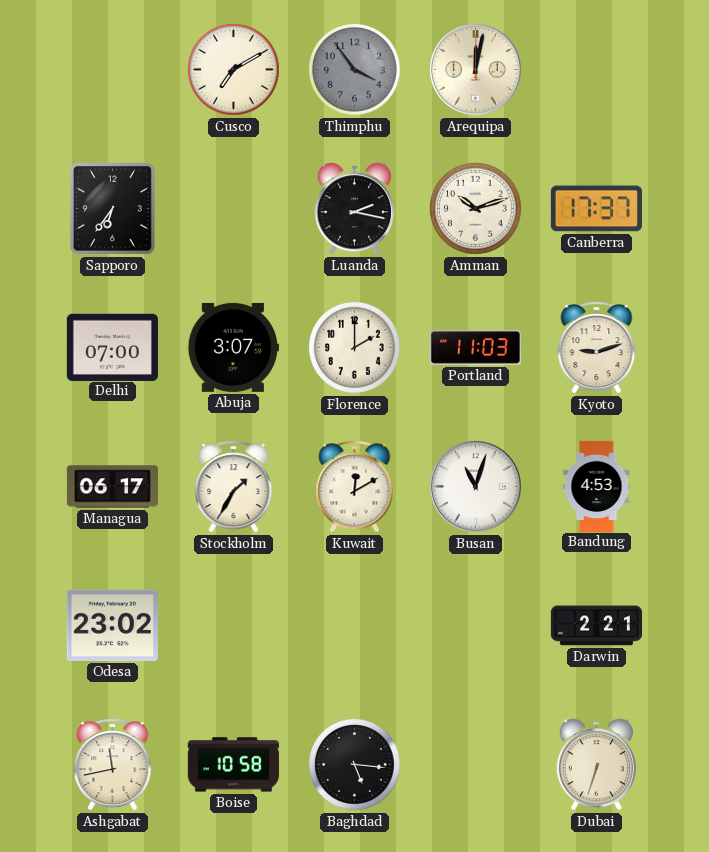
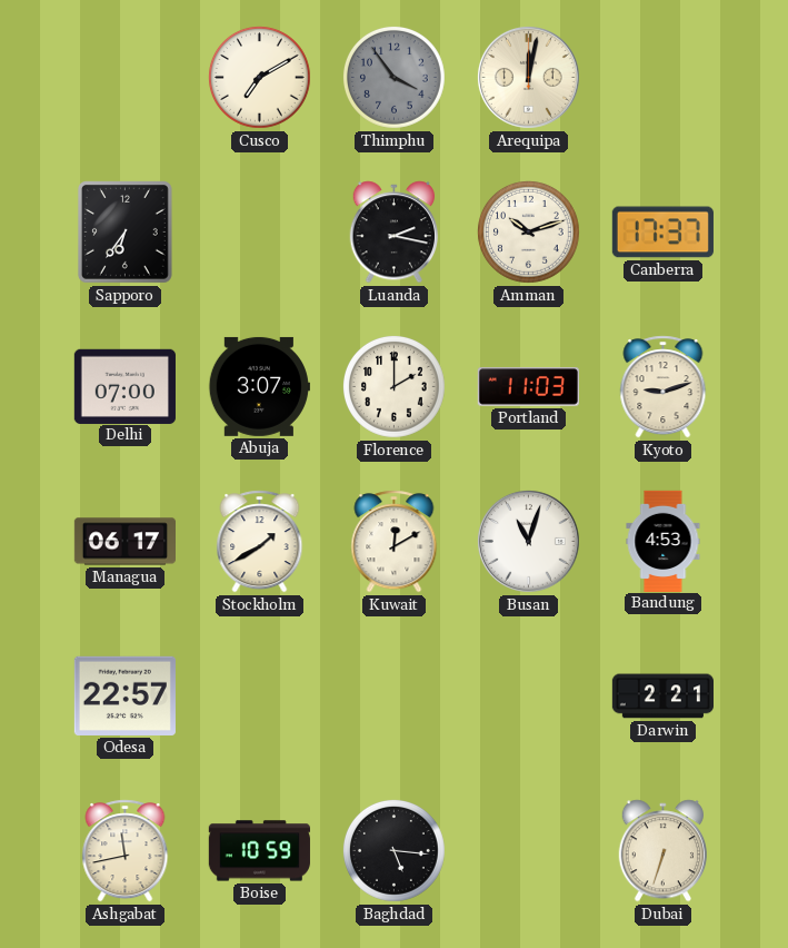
Stockholm: 1:35 -> 1:40 (260, 542)
Odesa: 23:02 -> 22:57 (124, 695)
Boise: 10:58 -> 10:59 (259, 851)
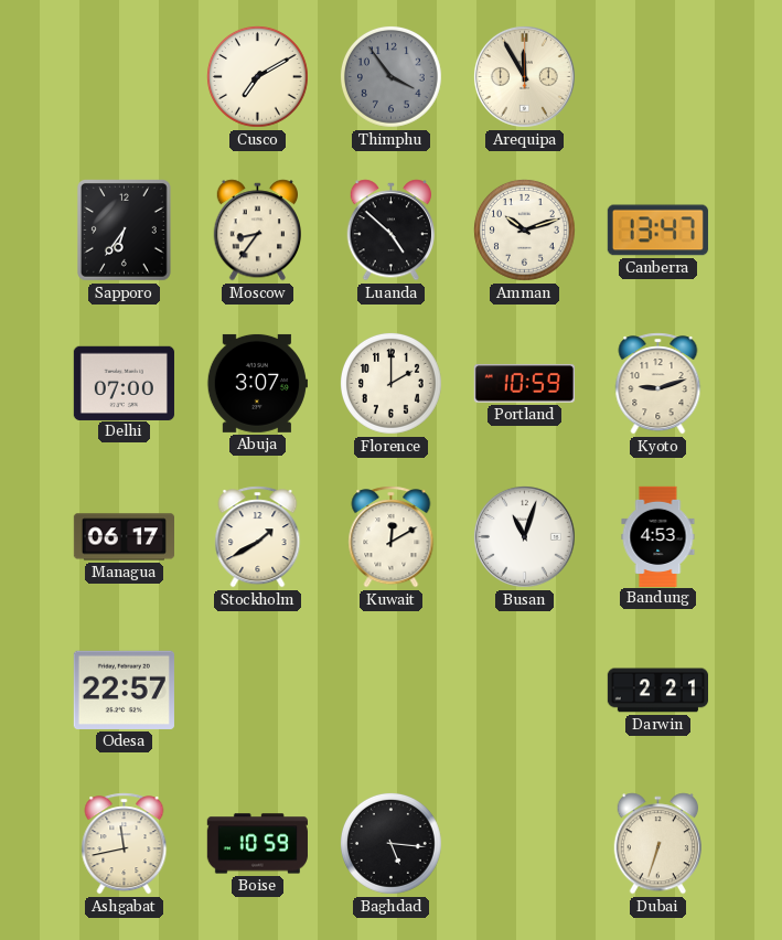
Arequipa: 12:02 -> 11:55 (524, 76)
Moscow: none -> 8:36 (257, 231)
Luanda: 2:17 -> 4:52 (390, 231)
Canberra: 17:37 -> 13:47 (657, 231)
Portland: 11:03 -> 10:59 (524, 384)
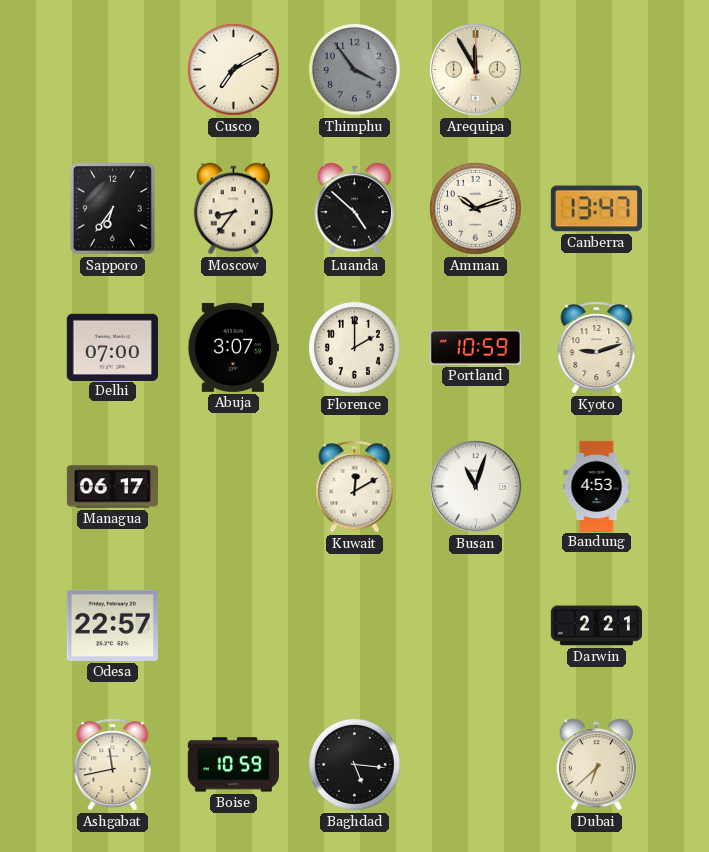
Stockholm: 1:40 -> none (258, 537)
Dubai: 6:33 -> 6:38 (596, 765)
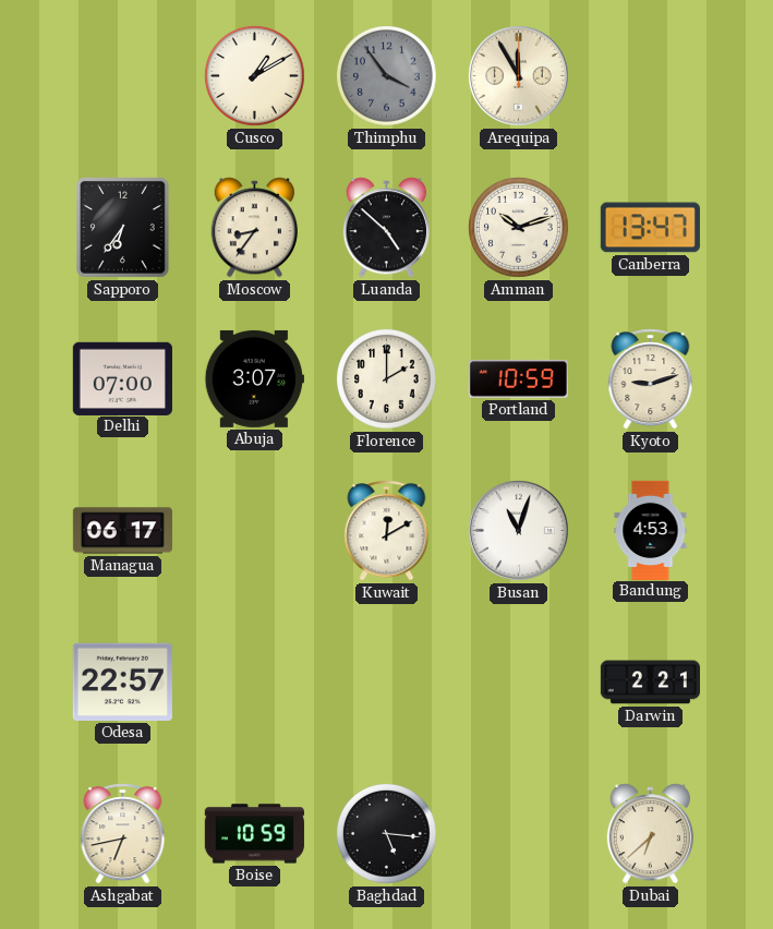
Cusco: 7:10 -> 1:10 (255, 76)
Ashgabat: 11:43 -> 6:43 (123, 834)
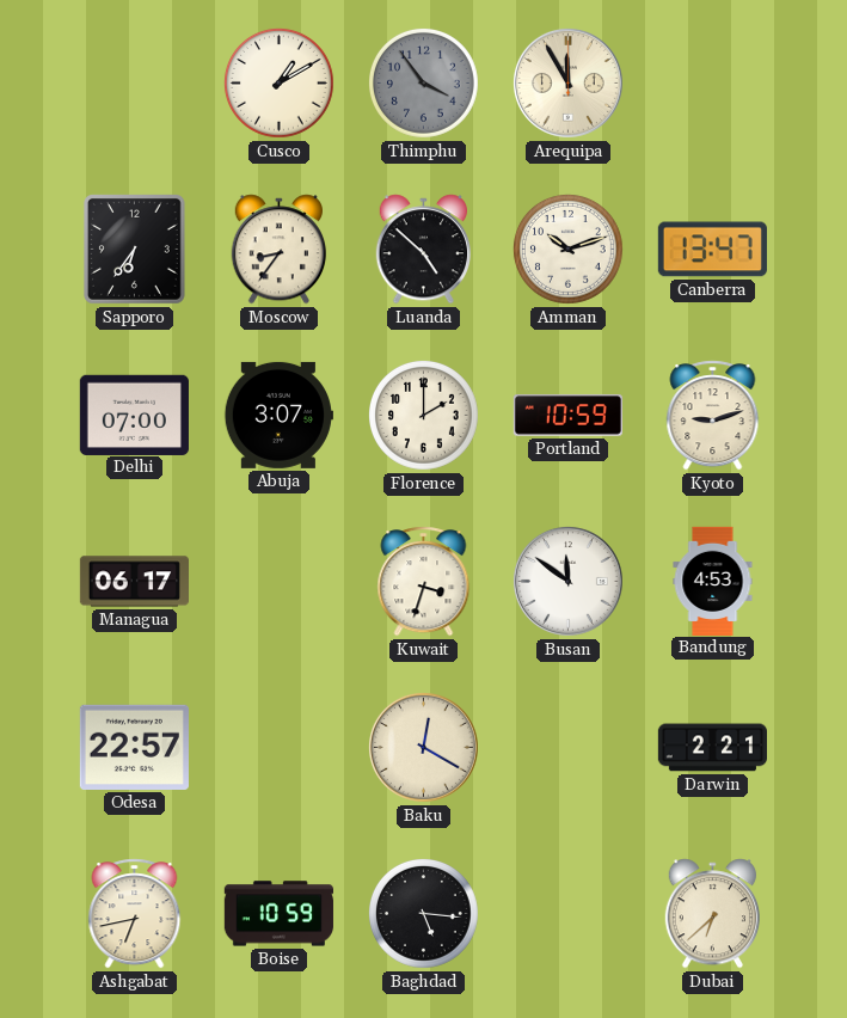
Kuwait: 12:10 -> 3:33 (424, 582)
Busan: 11:03 -> 11:51 (567, 581)
Baku: none -> 12:20 (423, 747)
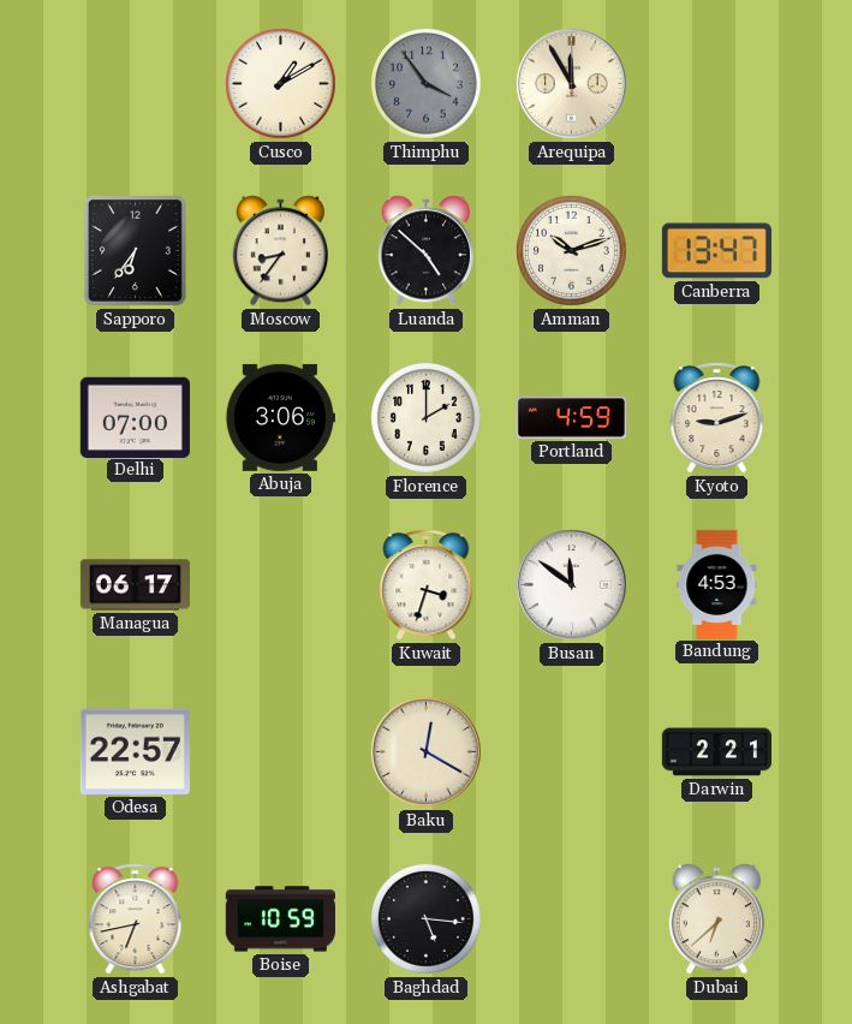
Abuja: 3:07 -> 3:06 (280, 417)
Portland: 10:59 -> 4:59 (571, 418)
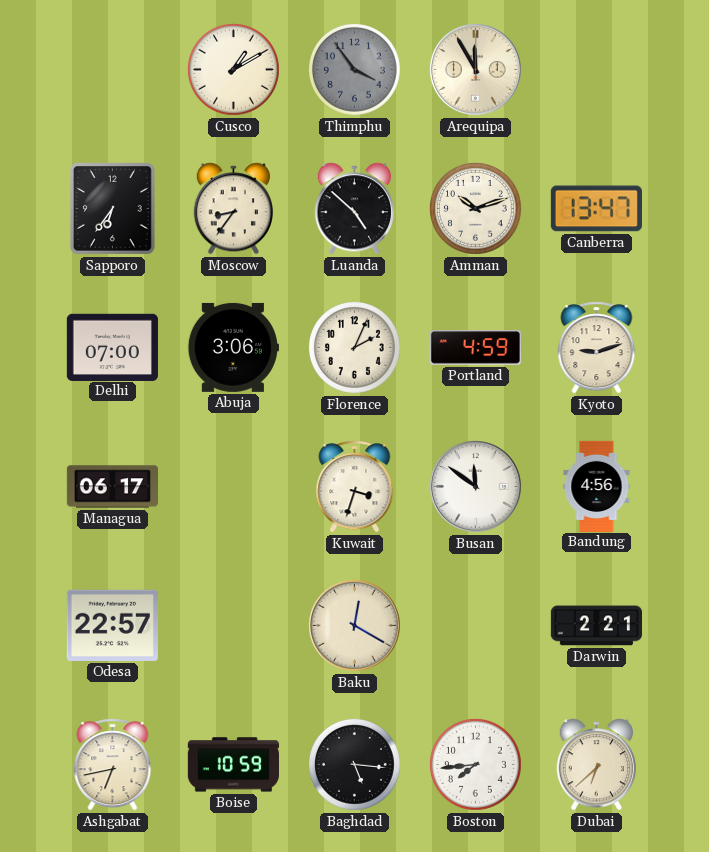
Florence: 2:00 -> 2:04 (355, 348)
Bandung: 4:53 -> 4:56 (597, 486)
Boston: none -> 7:44 (476, 765)
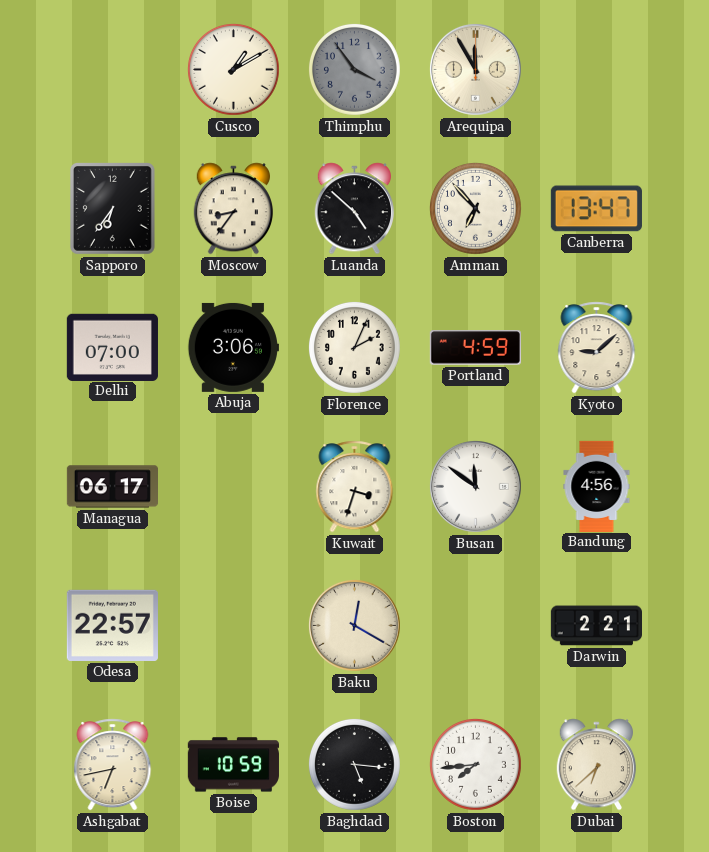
Amman: 10:12 -> 6:53 (476, 209)
Kyoto: 9:12 -> 9:08 (597, 348)
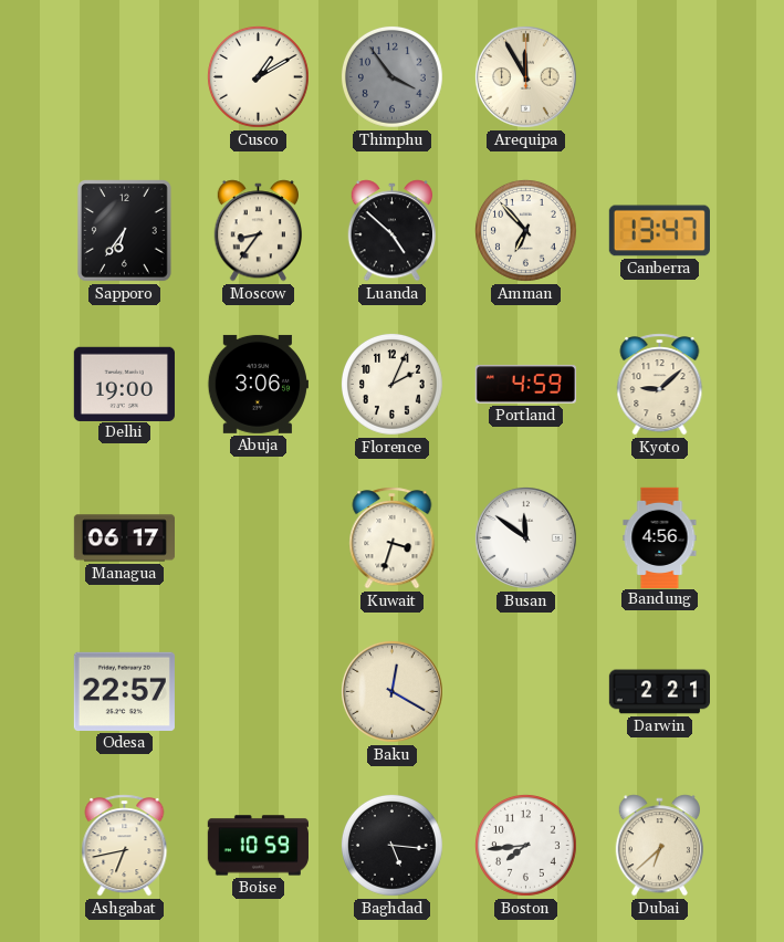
Delhi: 07:00 -> 19:00 (124, 384)
